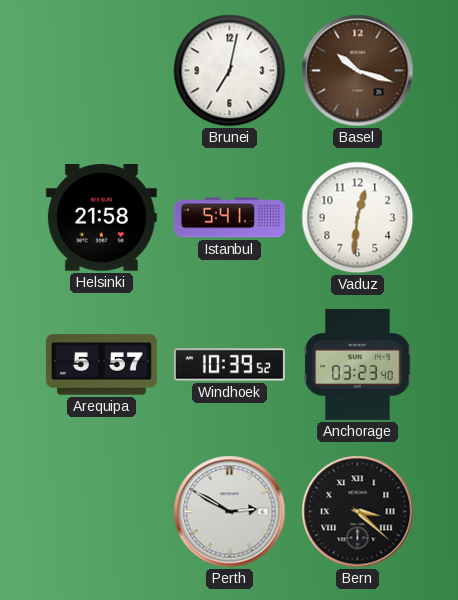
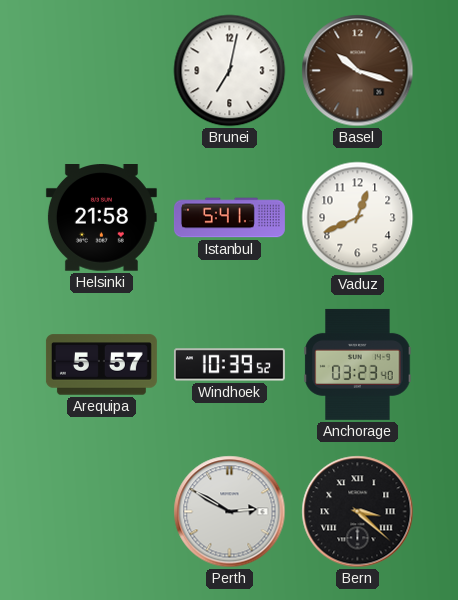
Vaduz: 12:31 -> 12:41 (358, 218)
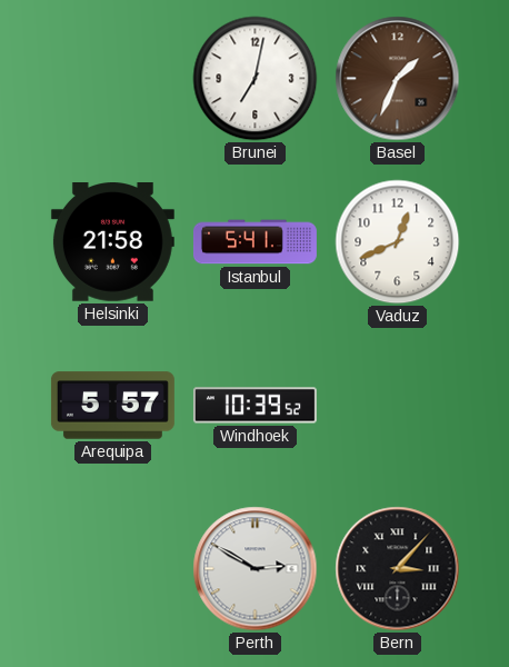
Basel: 10:18 -> 1:34 (398, 79)
Anchorage: 03:23 -> none (358, 364)
Bern: 3:22 -> 3:07 (398, 569)
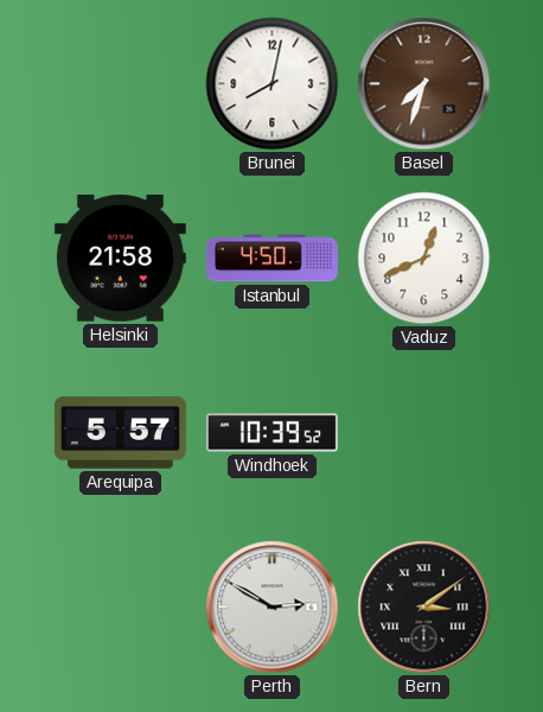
Brunei: 7:02 -> 8:02 (273, 84)
Basel: 1:34 -> 7:33 (424, 84)
Istanbul: 5:41 -> 4:50 (271, 259)
Bern: 3:07 -> 3:09 (424, 608)
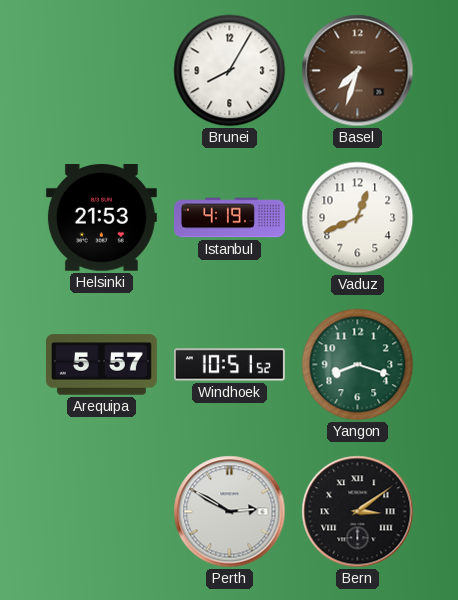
Brunei: 8:02 -> 8:05 (230, 71)
Helsinki: 21:58 -> 21:53 (101, 218)
Istanbul: 4:50 -> 4:19 (229, 218)
Windhoek: 10:39 -> 10:51 (229, 365)
Yangon: none -> 8:18 (358, 365)
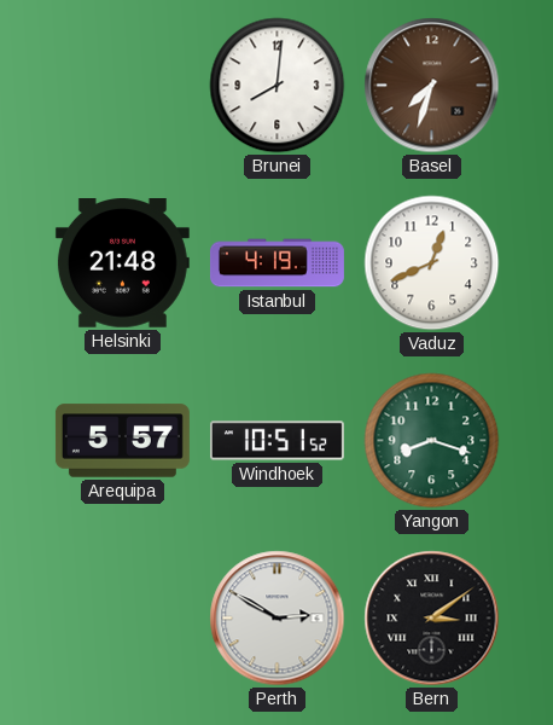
Brunei: 8:05 -> 8:01 (278, 86)
Helsinki: 21:53 -> 21:48 (122, 263)
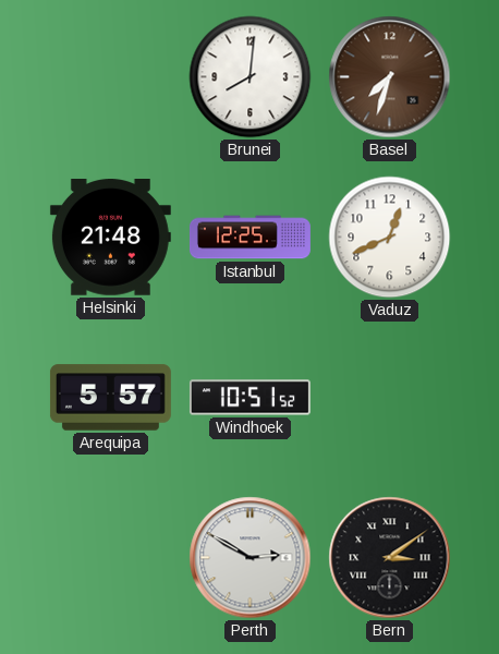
Istanbul: 4:19 -> 12:25 (249, 238)
Yangon: 8:18 -> none (432, 441)
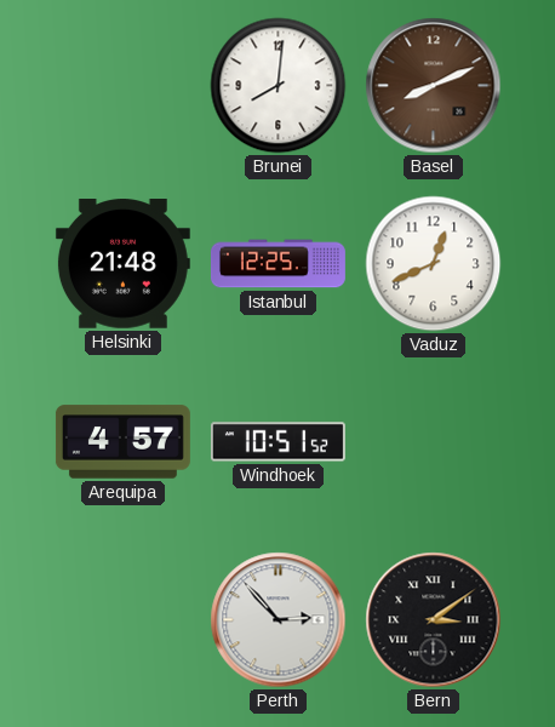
Basel: 7:33 -> 8:11 (434, 86)
Arequipa: 5:57 -> 4:57 (122, 442)
Perth: 2:50 -> 2:53 (279, 620)
